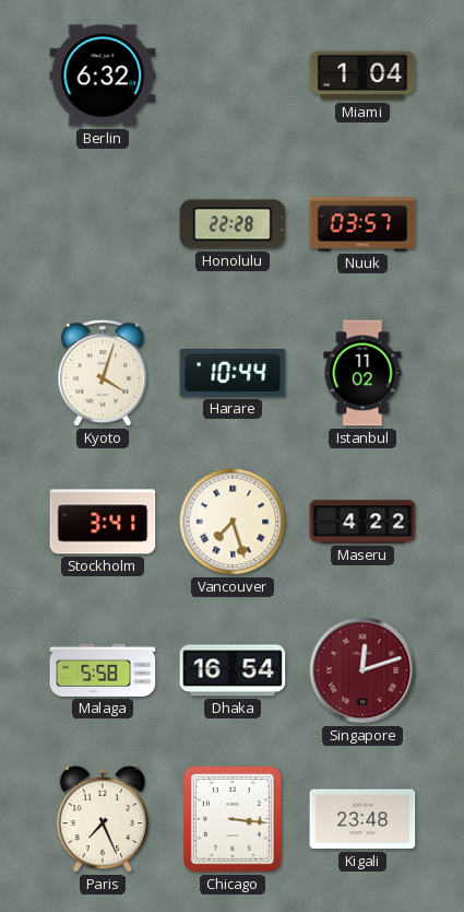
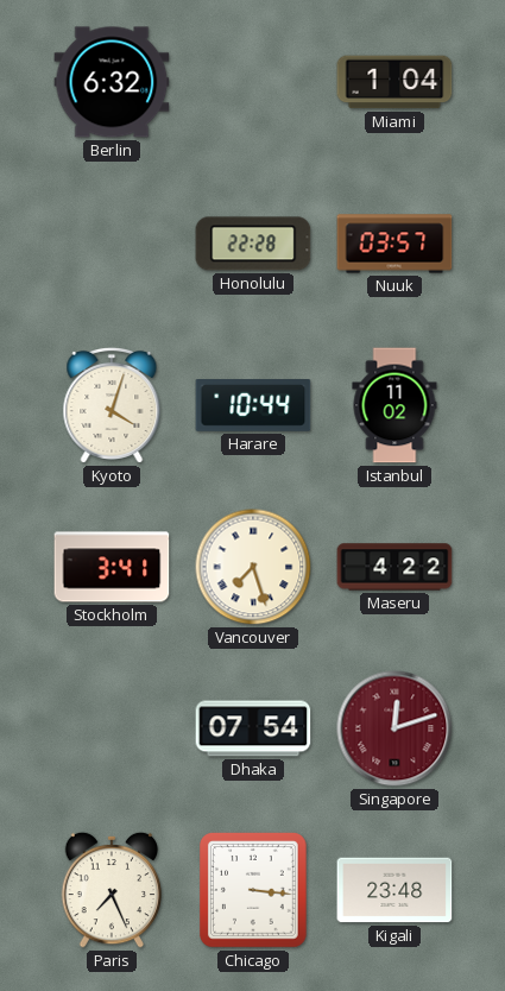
Malaga: 5:58 -> none (103, 670)
Dhaka: 16:54 -> 07:54 (253, 728)
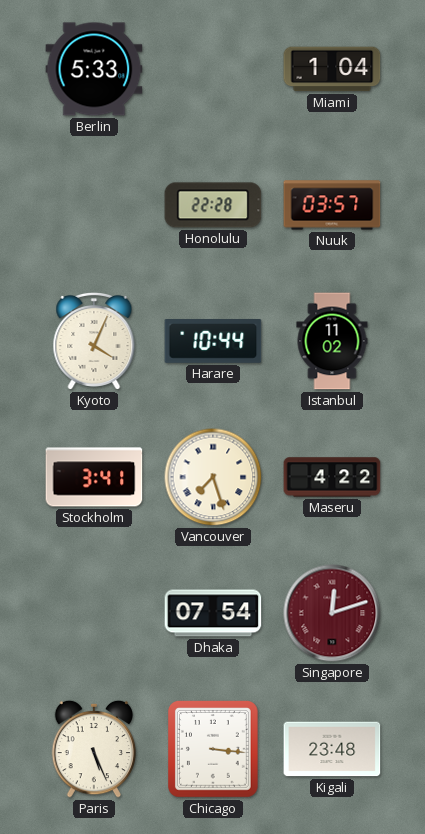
Berlin: 6:32 -> 5:33 (94, 69)
Kyoto: 4:03 -> 4:04 (94, 341)
Paris: 7:26 -> 5:26 (94, 749)
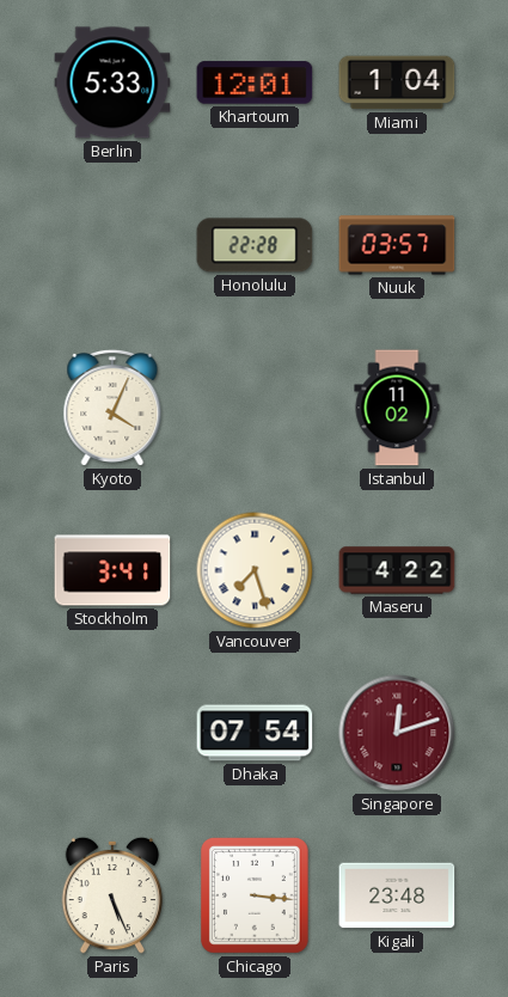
Khartoum: none -> 12:01 (255, 82)
Harare: 10:44 -> none (213, 342)
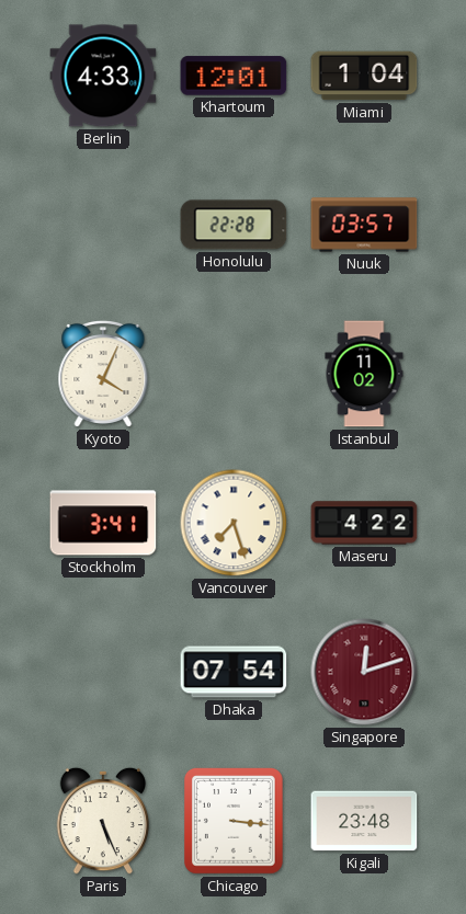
Berlin: 5:33 -> 4:33 (103, 76)
